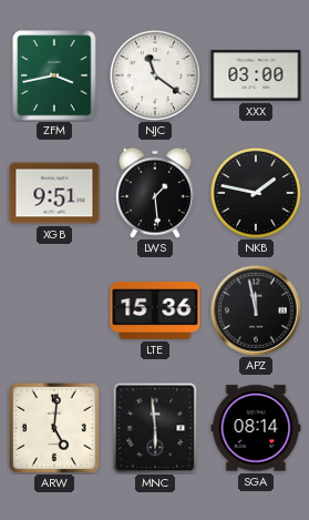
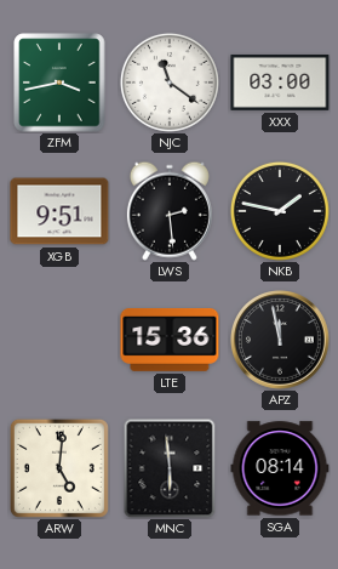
LWS: 1:29 -> 2:29 (170, 211)
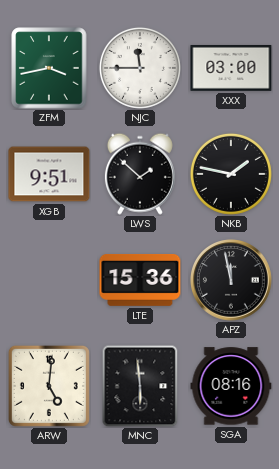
NJC: 11:21 -> 11:45 (140, 68)
LWS: 2:29 -> 1:52 (140, 174)
SGA: 08:14 -> 08:16 (231, 386)
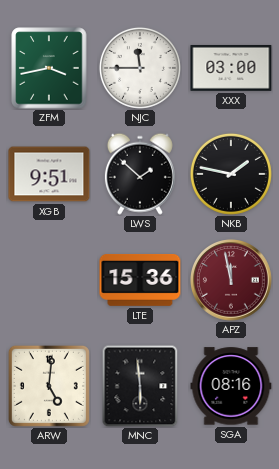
APZ dial: black -> burgundy (232, 281)
